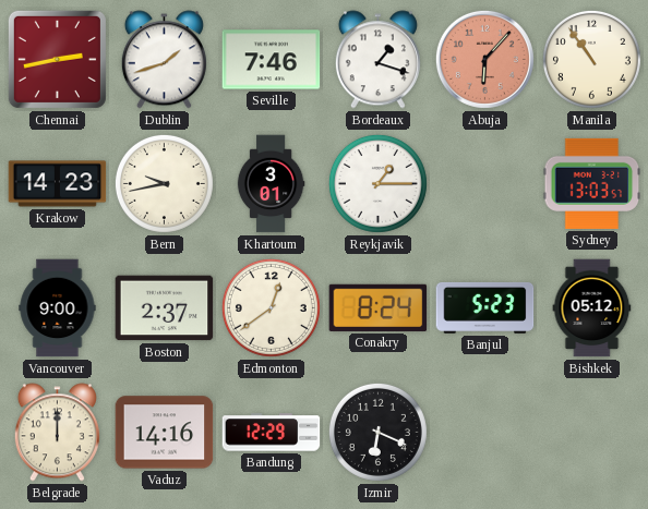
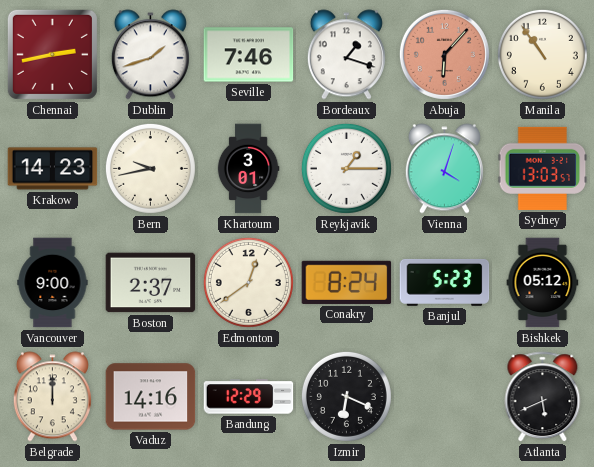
Vienna: none -> 4:03 (444, 169)
Atlanta: none -> 5:41 (543, 397)
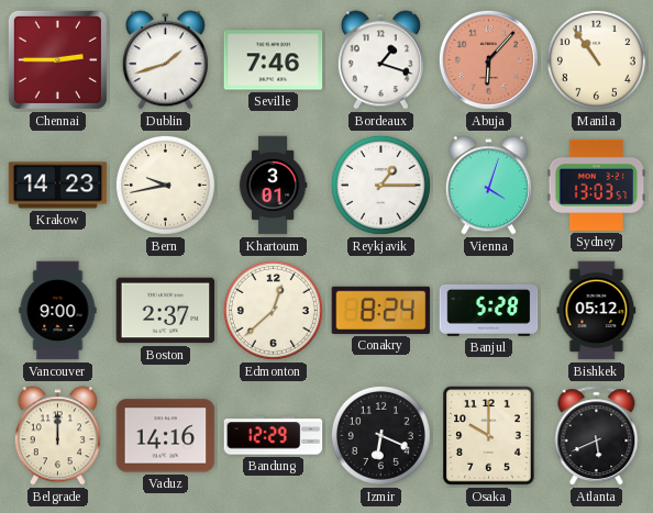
Chennai: 2:43 -> 2:45 (57, 59)
Edmonton: 12:39 -> 12:38 (273, 310)
Banjul: 5:23 -> 5:28 (489, 310)
Osaka: none -> 10:00 (489, 436)
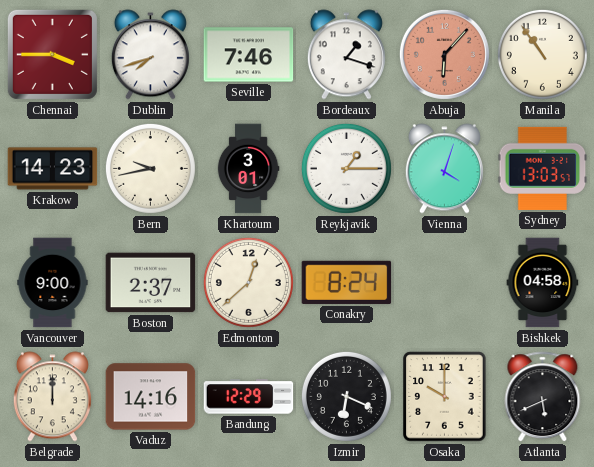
Chennai: 2:45 -> 3:45 (52, 54)
Dublin: 1:42 -> 7:42 (150, 55)
Banjul: 5:28 -> none (489, 310)
Bishkek: 05:12 -> 04:58 (543, 283)
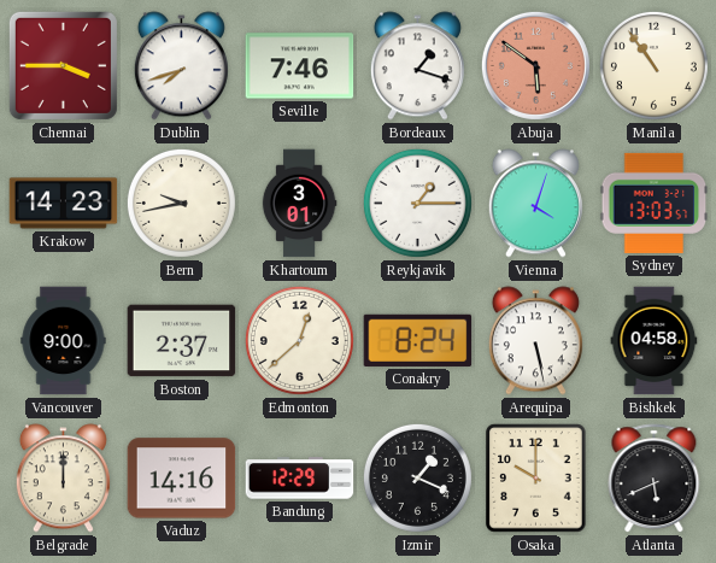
Abuja: 6:07 -> 5:51 (535, 65)
Arequipa: none -> 5:28 (535, 341)
Izmir: 6:19 -> 1:19 (417, 477)
